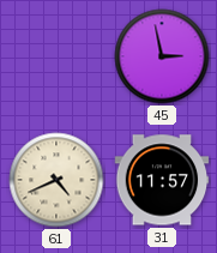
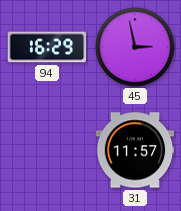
94: none -> 16:29 (47, 47)
61: 4:41 -> none (56, 180)
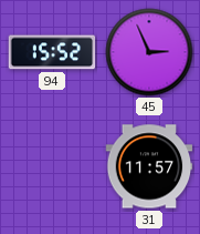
94: 16:29 -> 15:52 (52, 52)
45: 2:58 -> 2:56 (149, 52)
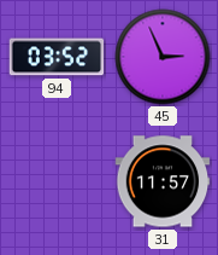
94: 15:52 -> 03:52 (57, 57)
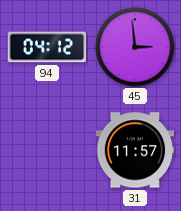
94: 03:52 -> 04:12 (47, 47)
45: 2:56 -> 2:59 (135, 47)
